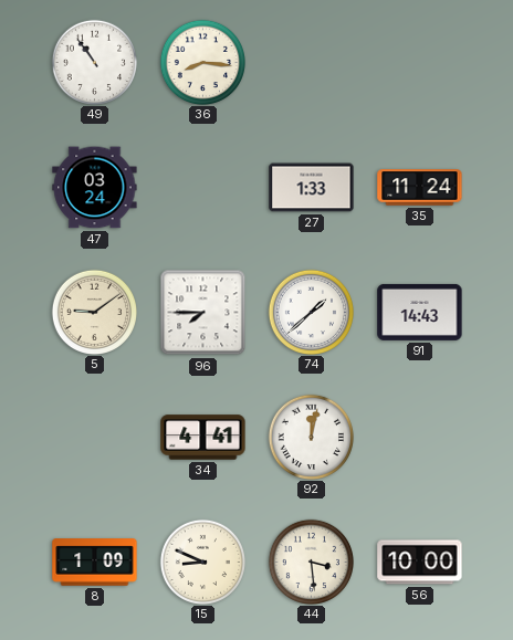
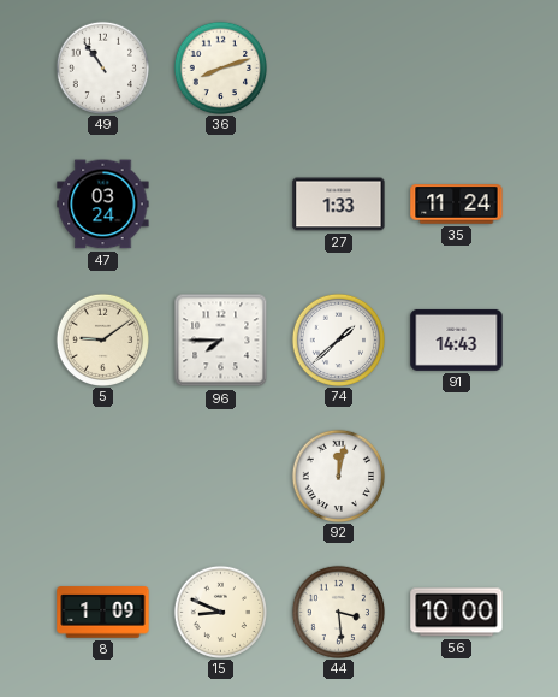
36: 8:16 -> 8:12 (220, 67)
34: 4:41 -> none (203, 438)
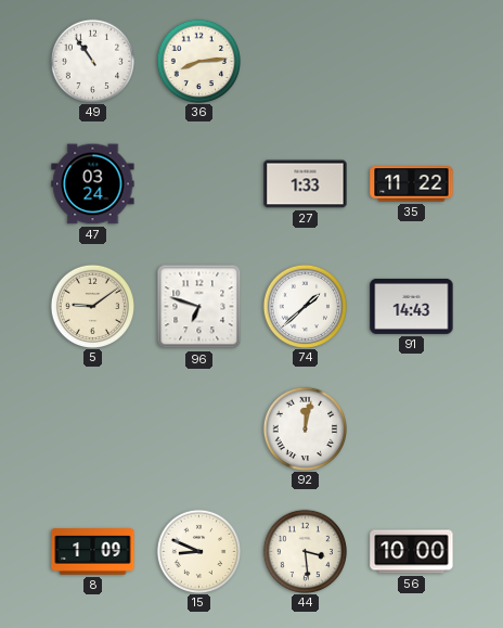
36: 8:12 -> 8:14 (198, 61)
35: 11:24 -> 11:22 (412, 184)
96: 7:45 -> 6:48 (199, 307)
